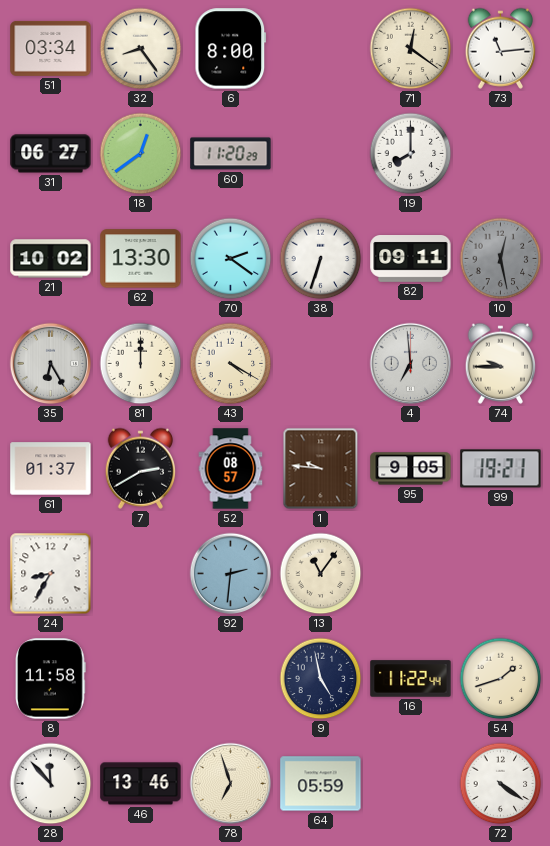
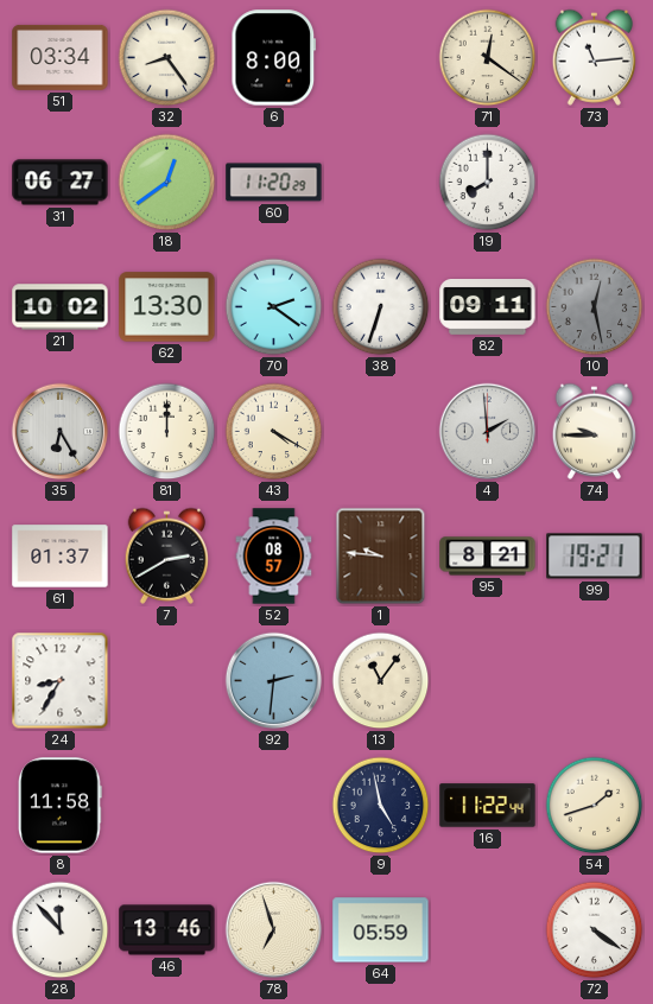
4: 6:59 -> 1:59 (488, 432)
95: 9:05 -> 8:21 (488, 557)
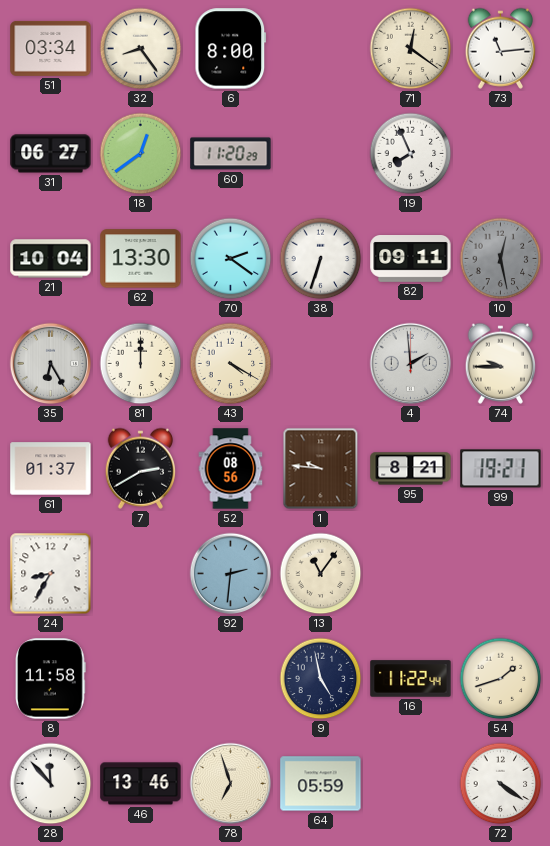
19: 8:00 -> 7:56 (411, 154)
21: 10:02 -> 10:04 (51, 259)
52: 08:57 -> 08:56 (231, 469)
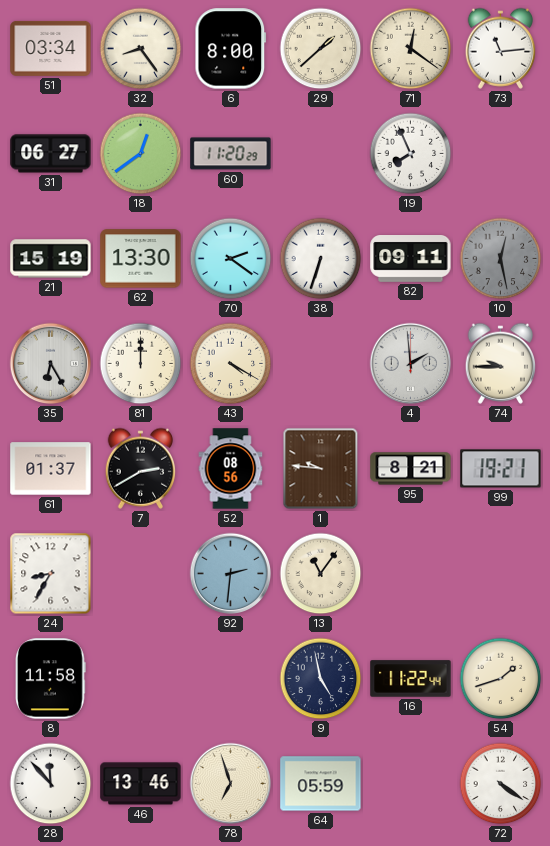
29: none -> 1:38 (321, 49)
21: 10:04 -> 15:19 (51, 259)
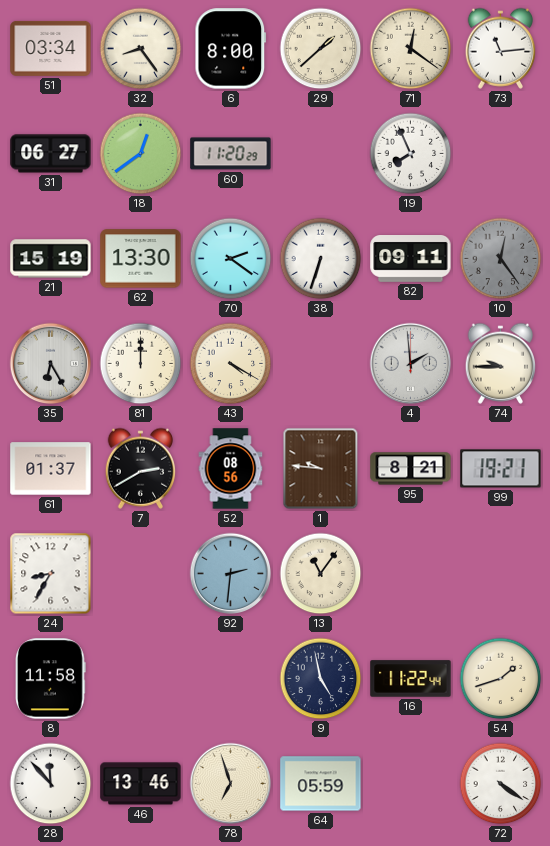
10: 12:28 -> 12:24 (501, 259)
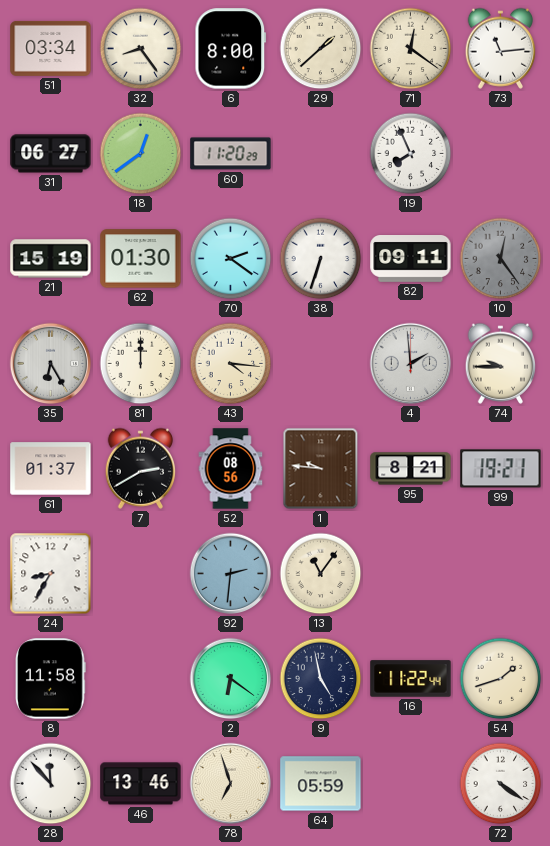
62: 13:30 -> 01:30 (141, 259)
43: 4:20 -> 4:16 (231, 364)
2: none -> 6:21 (231, 679)
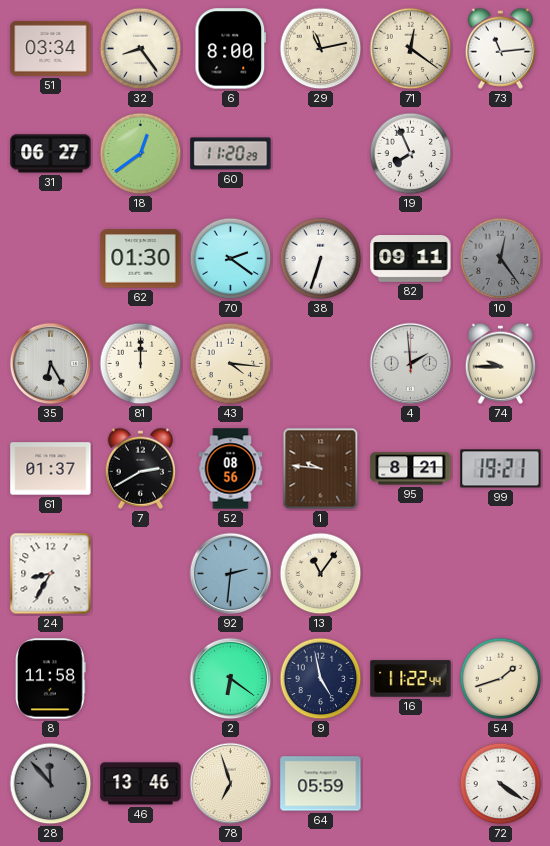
29: 1:38 -> 11:13 (321, 49)
21: 15:19 -> none (51, 259)
28 dial: white -> grey (51, 784)
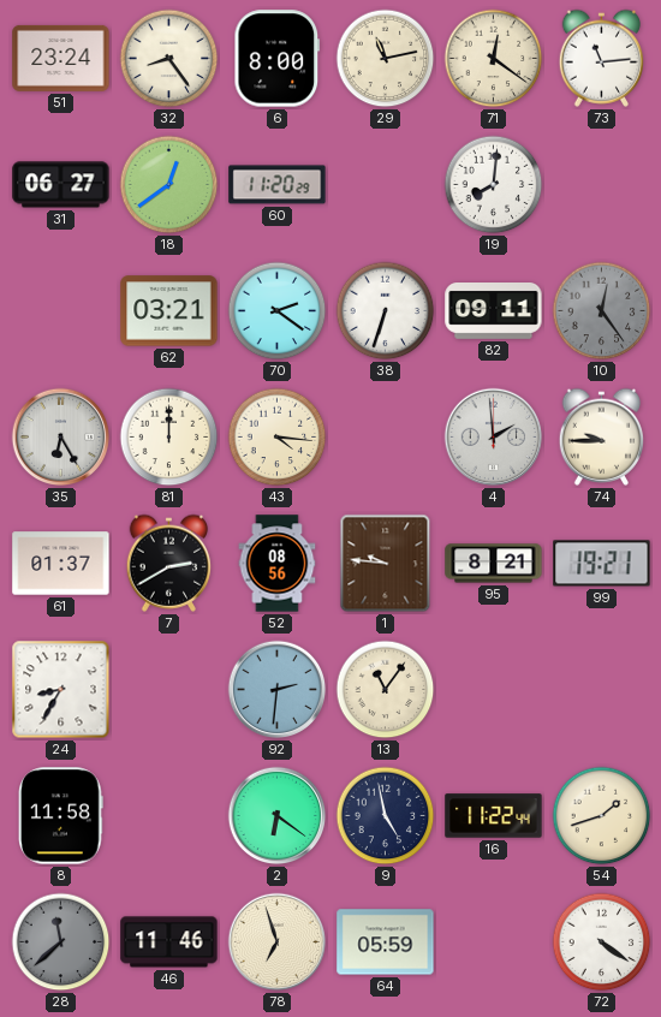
51: 03:34 -> 23:24 (61, 58)
19: 7:56 -> 8:01 (494, 185)
62: 01:30 -> 03:21 (169, 311)
28: 11:53 -> 11:38 (61, 942)
46: 13:46 -> 11:46 (169, 942)
